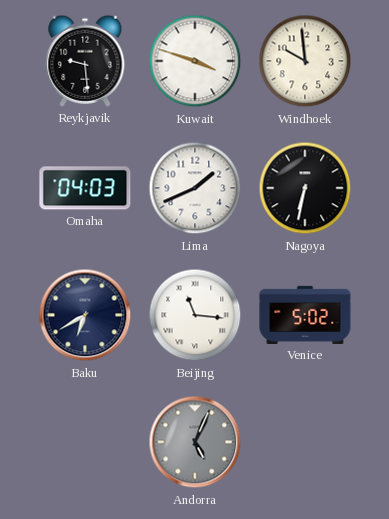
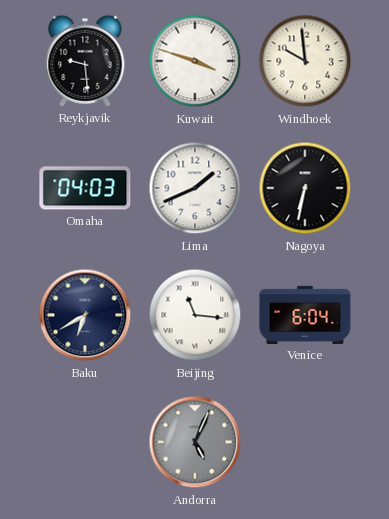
Venice: 5:02 -> 6:04 (305, 315)
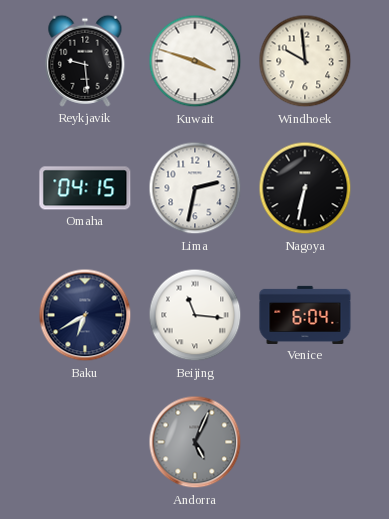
Omaha: 04:03 -> 04:15 (85, 188)
Lima: 1:41 -> 2:32 (195, 188)
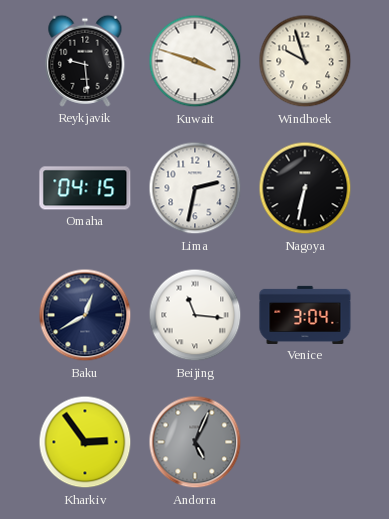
Windhoek: 9:59 -> 9:57 (305, 61)
Baku: 6:40 -> 12:40 (85, 315)
Venice: 6:04 -> 3:04 (305, 315)
Kharkiv: none -> 2:54 (85, 442)
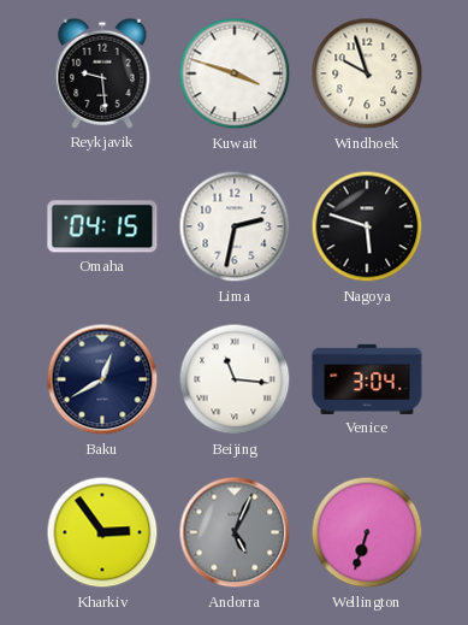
Nagoya: 6:32 -> 5:48 (367, 226)
Wellington: none -> 6:33 (367, 532)
